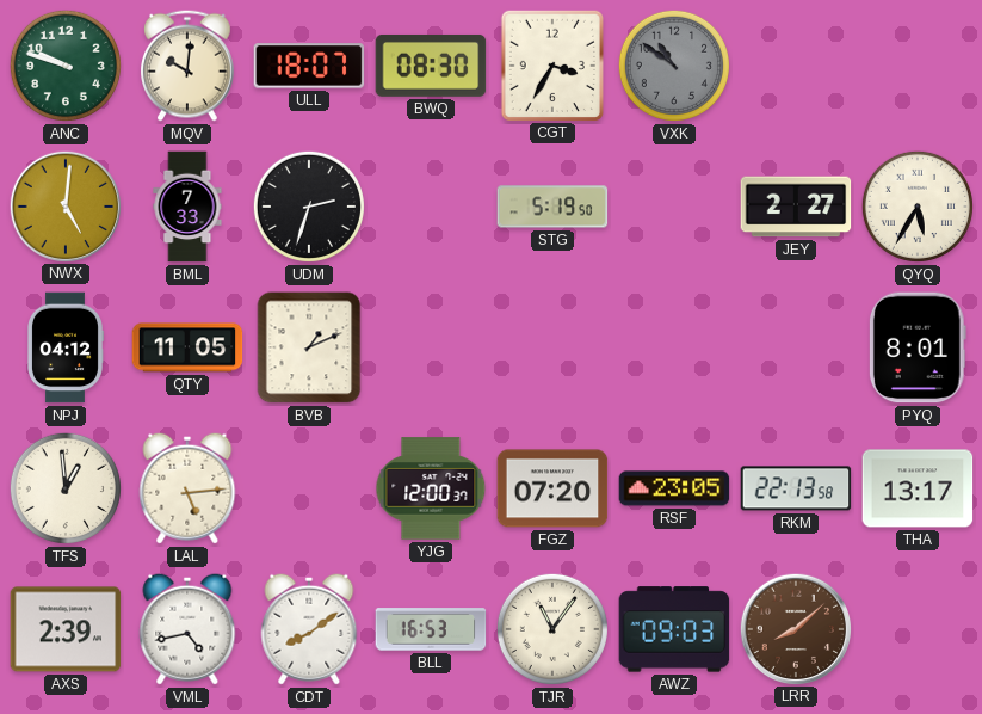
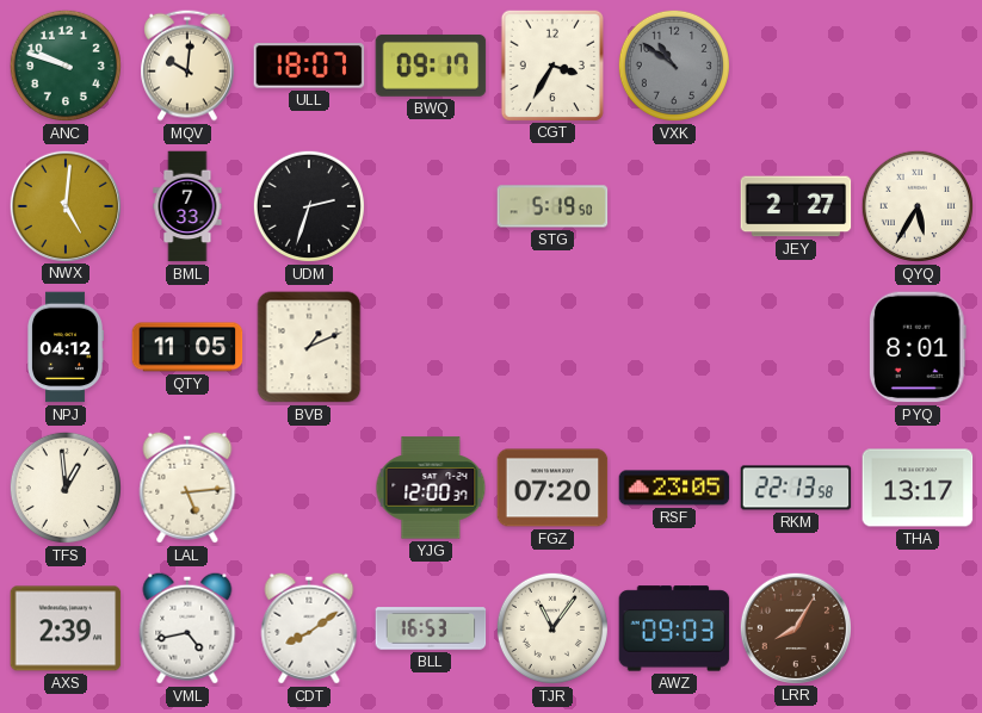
BWQ: 08:30 -> 09:17 (431, 66)
LRR: 8:08 -> 8:05 (795, 627)
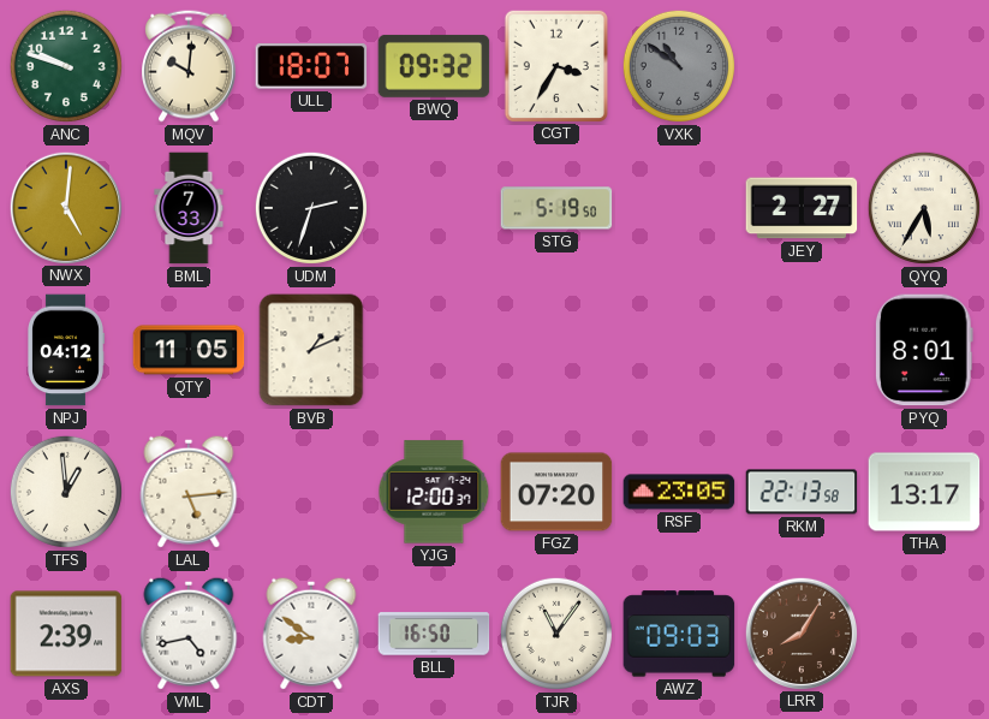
BWQ: 09:17 -> 09:32 (434, 66)
CDT: 8:09 -> 8:51 (311, 634)
BLL: 16:53 -> 16:50 (434, 634)
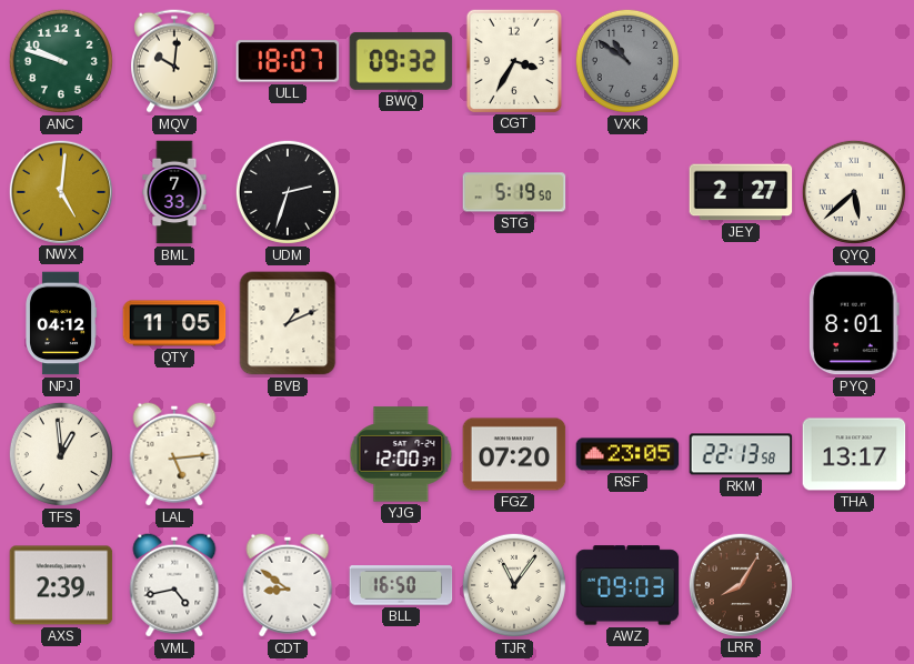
QYQ: 5:35 -> 5:38 (854, 192)
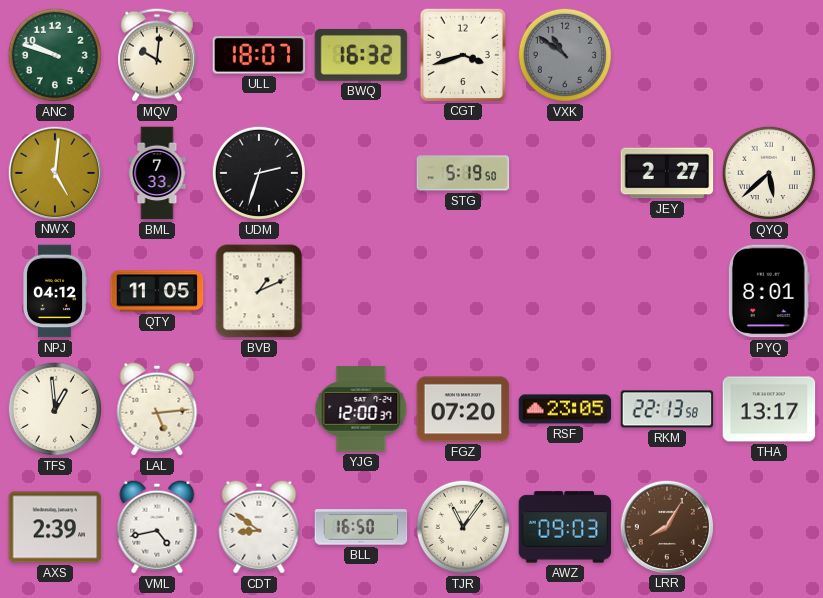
BWQ: 09:32 -> 16:32 (361, 55)
CGT: 3:35 -> 3:42 (462, 54)
